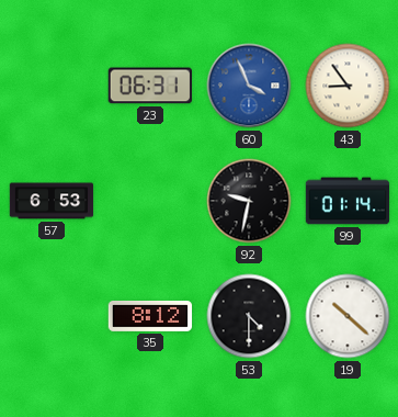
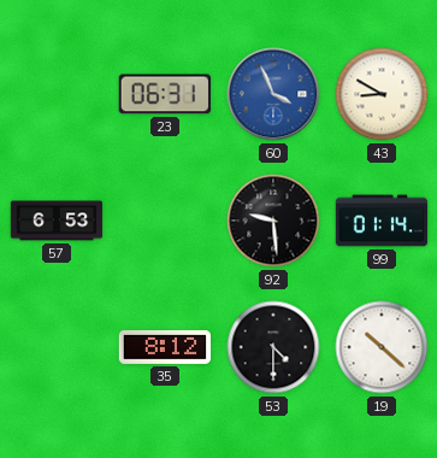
43: 8:54 -> 8:50 (382, 94)
92: 9:32 -> 9:29 (273, 221)
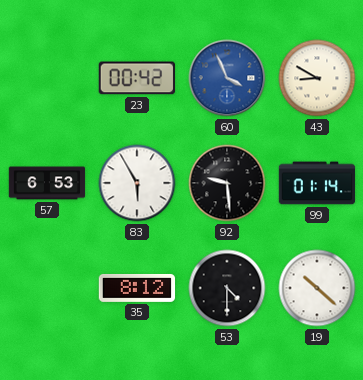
23: 06:31 -> 00:42 (137, 78)
83: none -> 5:55 (137, 183)
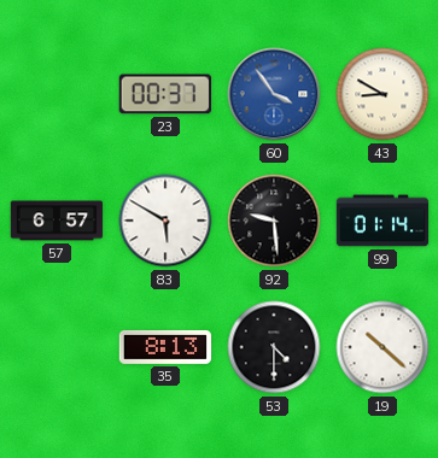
23: 00:42 -> 00:37 (165, 94)
60: 3:56 -> 3:54 (274, 94)
57: 6:53 -> 6:57 (57, 221)
83: 5:55 -> 5:50 (165, 221)
35: 8:12 -> 8:13 (165, 347)
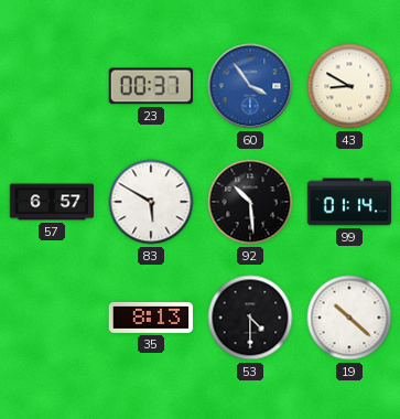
92: 9:29 -> 10:29 (250, 202)
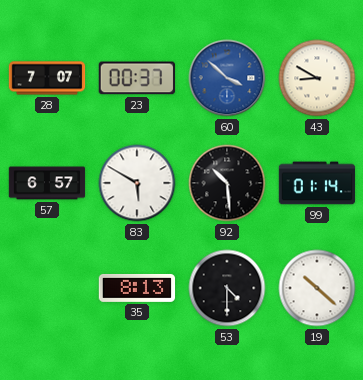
28: none -> 7:07 (47, 78)
60: 3:54 -> 3:52 (227, 78)
